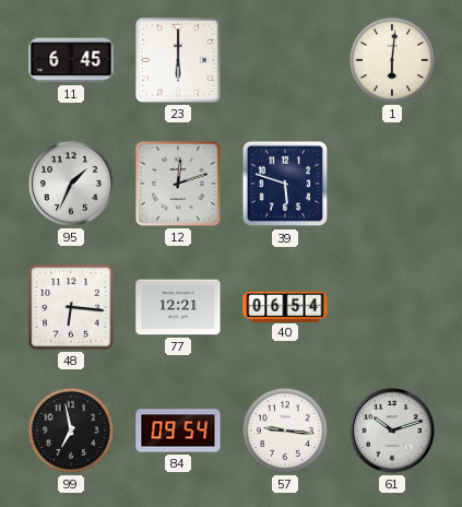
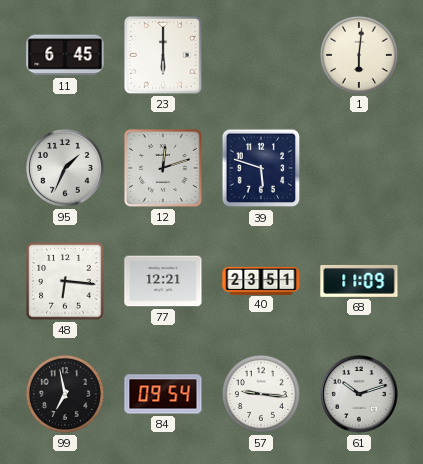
40: 06:54 -> 23:51 (261, 280)
68: none -> 11:09 (359, 281)
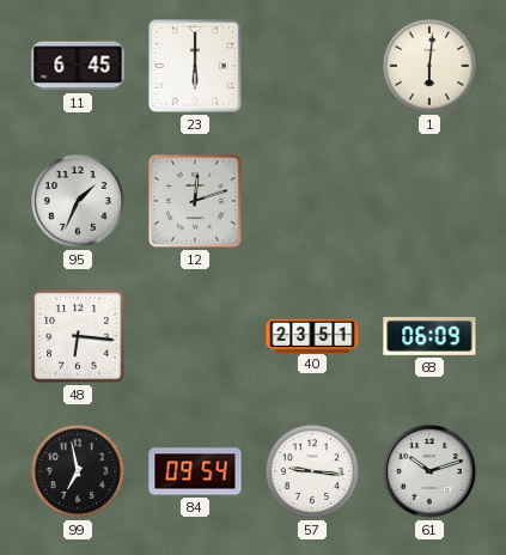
39: 5:48 -> none (261, 168)
77: 12:21 -> none (163, 281)
68: 11:09 -> 06:09 (429, 336)
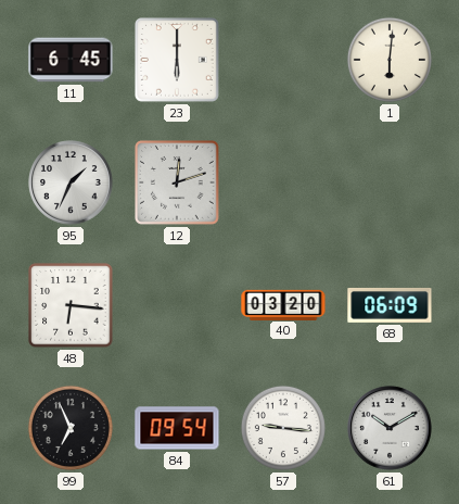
40: 23:51 -> 03:20 (283, 304)
99: 6:58 -> 6:56 (71, 428)
61: 10:12 -> 10:10 (390, 428)
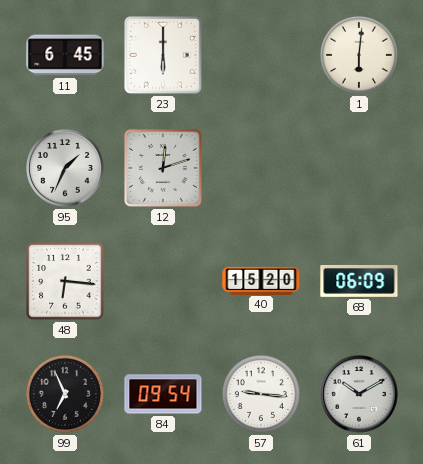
40: 03:20 -> 15:20 (261, 280)
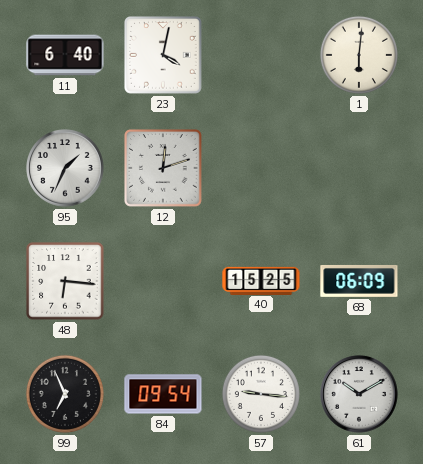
11: 6:45 -> 6:40 (65, 55)
23: 6:00 -> 4:02 (164, 56)
40: 15:20 -> 15:25 (261, 280)
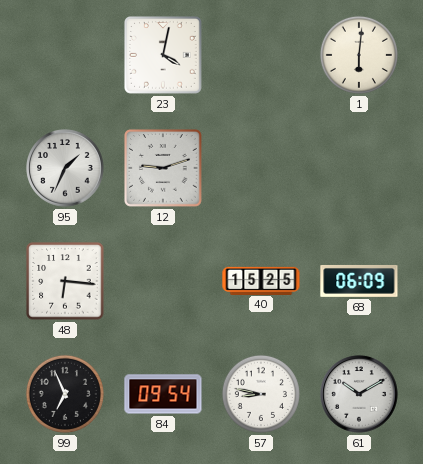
11: 6:40 -> none (65, 55)
12: 12:12 -> 9:12 (164, 169)
57: 9:16 -> 8:47 (261, 394)
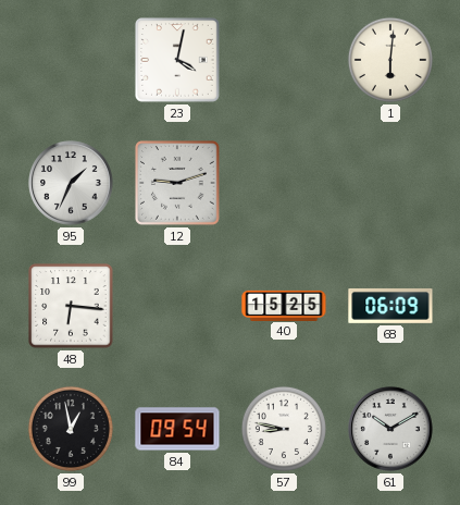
99: 6:56 -> 12:58 (71, 429)
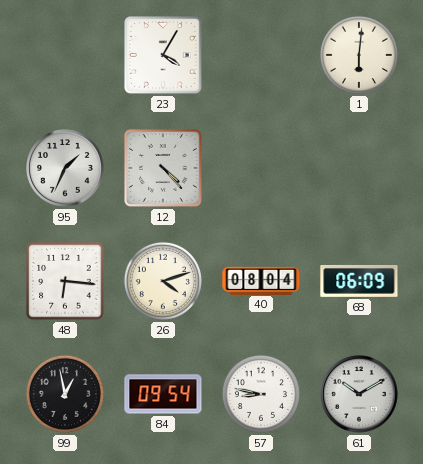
23: 4:02 -> 4:05 (164, 56)
12: 9:12 -> 4:23 (164, 169)
26: none -> 4:12 (163, 281)
40: 15:25 -> 08:04 (261, 280)
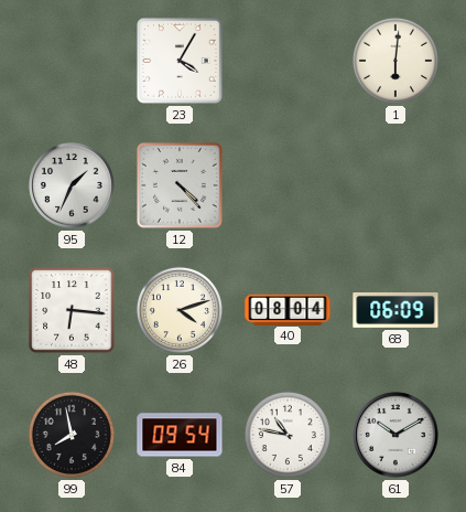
99: 12:58 -> 7:58 (72, 435)
57: 8:47 -> 10:47 (288, 435)
